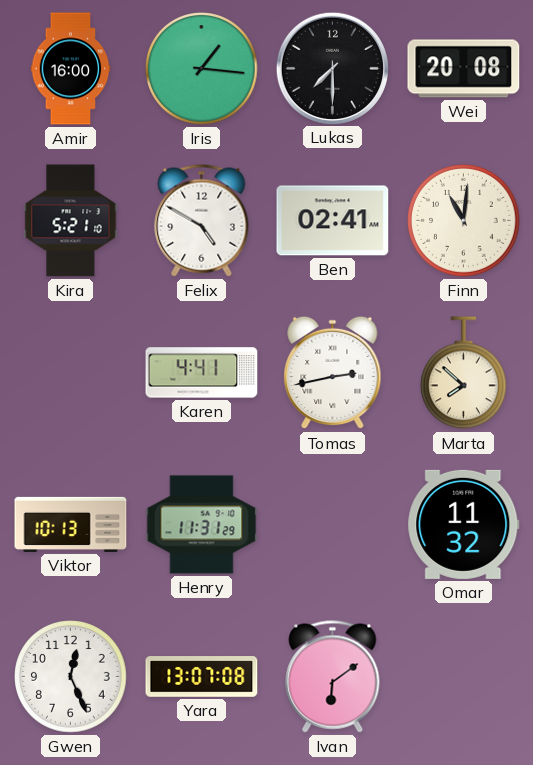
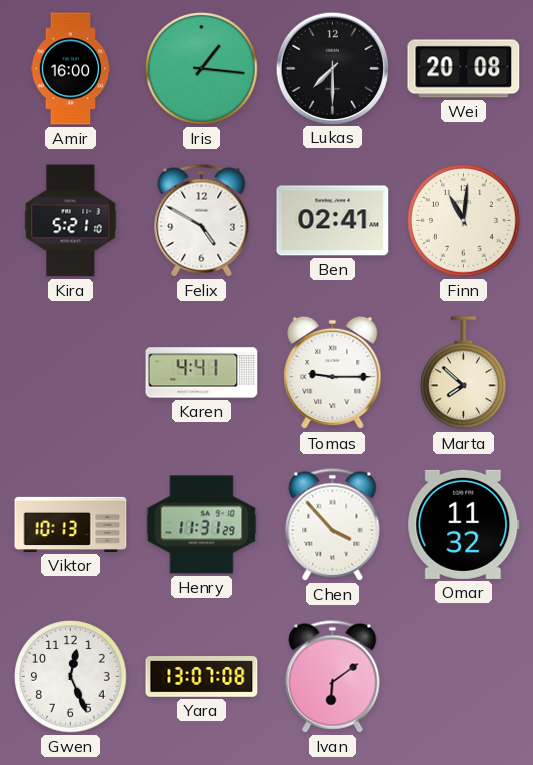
Tomas: 2:43 -> 9:15 (333, 373)
Chen: none -> 3:53 (333, 525)
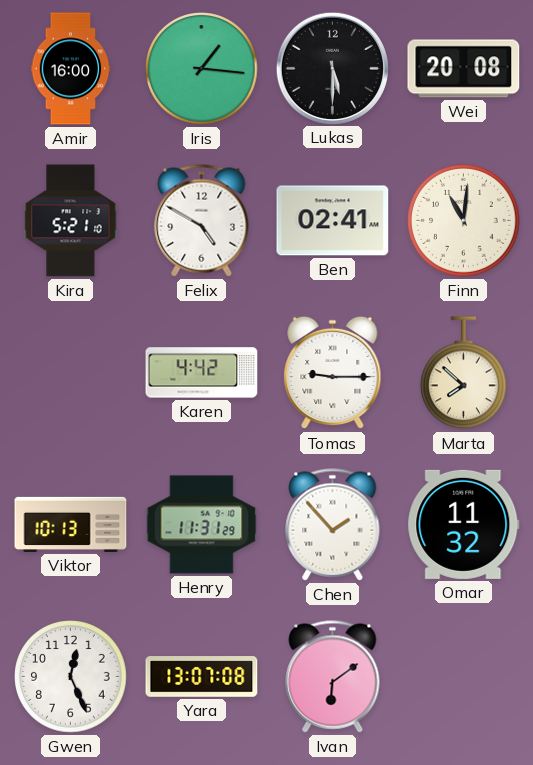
Lukas: 7:30 -> 5:30 (332, 68)
Karen: 4:41 -> 4:42 (202, 373)
Chen: 3:53 -> 1:53 (333, 525)
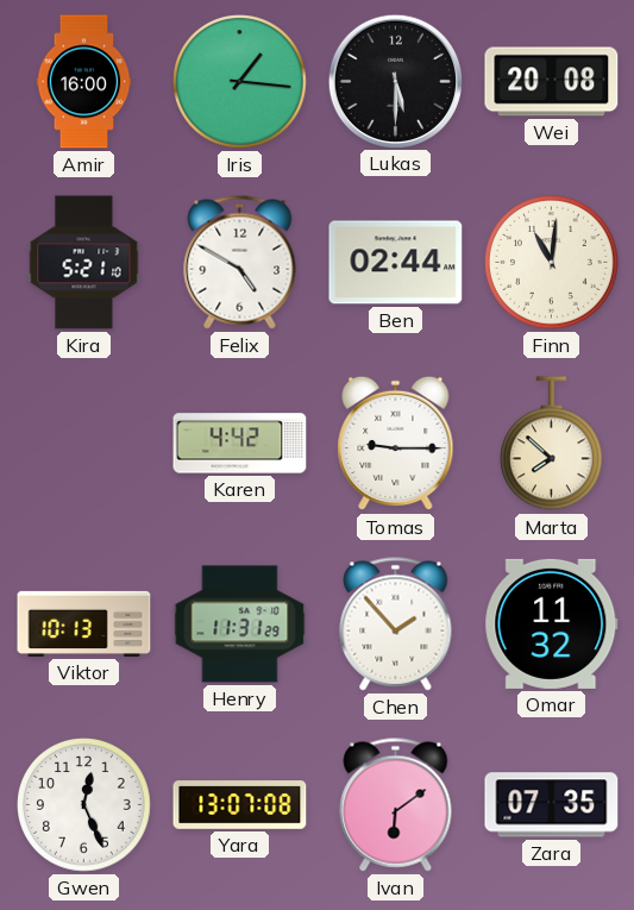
Ben: 02:41 -> 02:44 (396, 263)
Zara: none -> 07:35 (552, 805)
